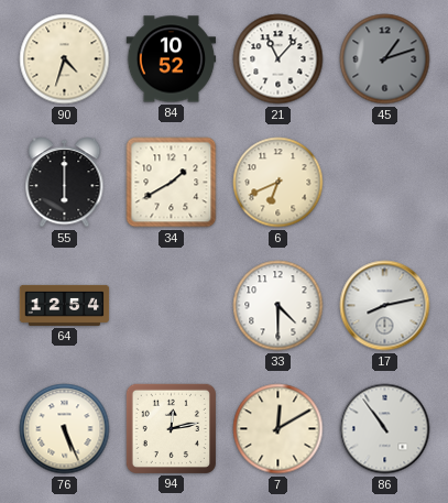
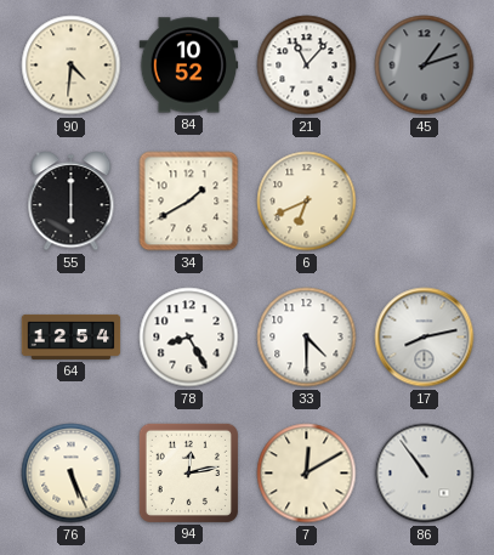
90: 4:33 -> 4:31 (72, 66)
78: none -> 8:25 (189, 338)
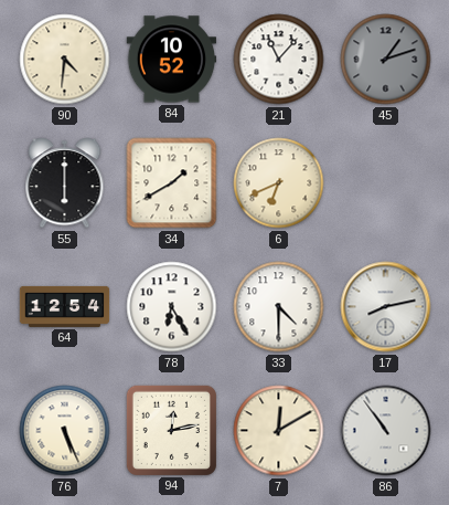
78: 8:25 -> 6:25 (172, 307)
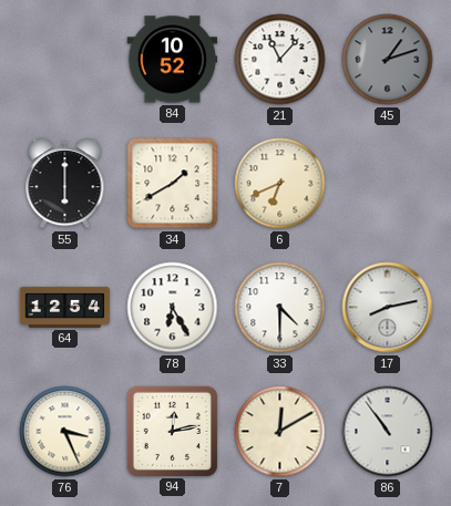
90: 4:31 -> none (65, 60)
76: 5:26 -> 3:26 (65, 432)
